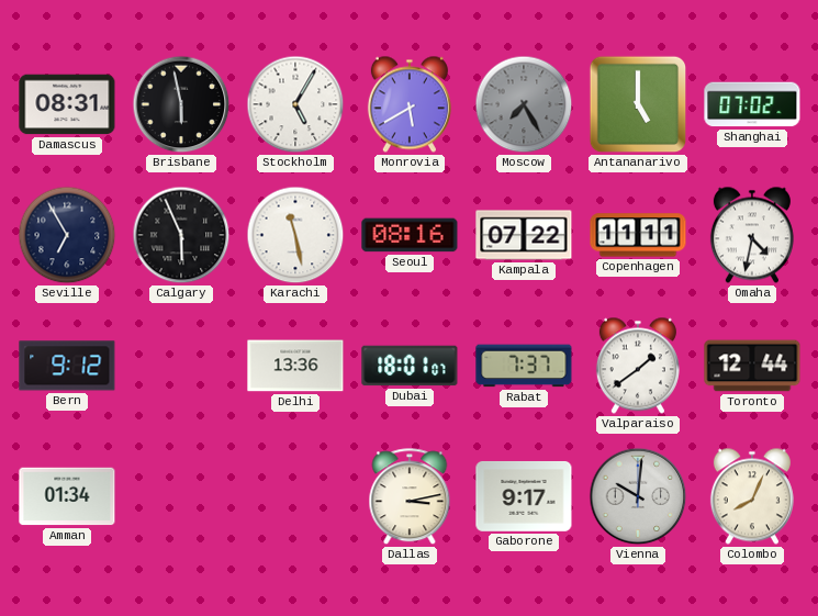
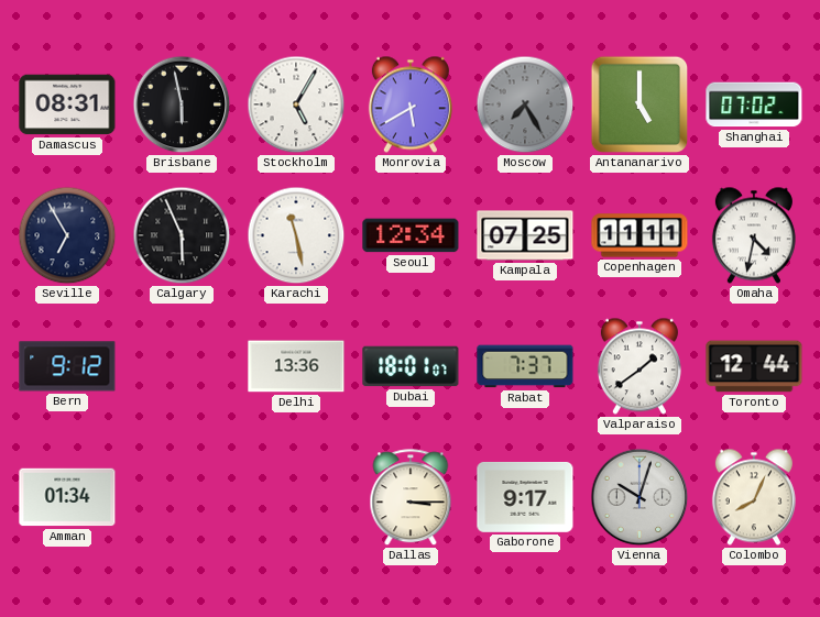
Seoul: 08:16 -> 12:34 (411, 235)
Kampala: 07:22 -> 07:25 (525, 235)
Dallas: 3:13 -> 3:15 (411, 498)
Vienna: 10:01 -> 10:03 (639, 497)
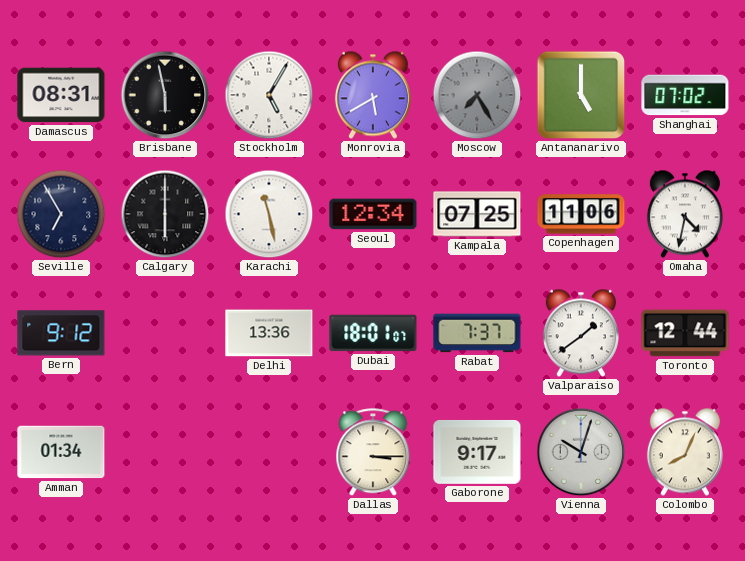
Calgary: 5:56 -> 6:00 (165, 214)
Copenhagen: 11:11 -> 11:06 (581, 214)
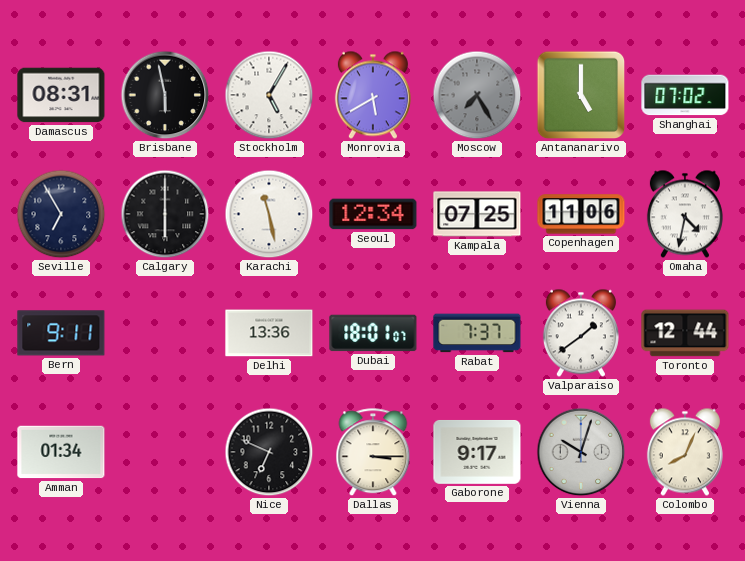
Bern: 9:12 -> 9:11 (61, 333)
Nice: none -> 6:49 (269, 452)
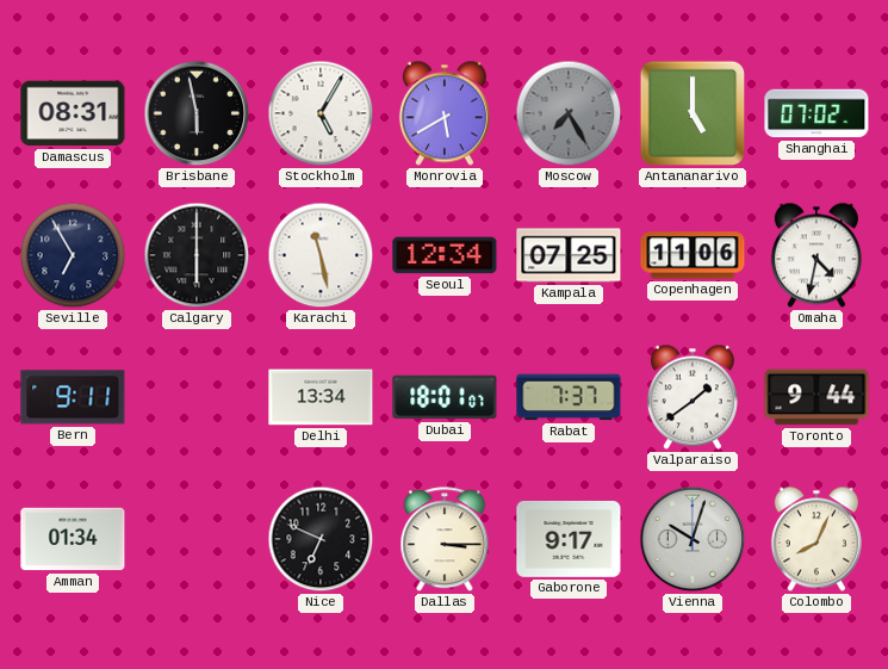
Delhi: 13:36 -> 13:34 (321, 397)
Toronto: 12:44 -> 9:44 (816, 397)
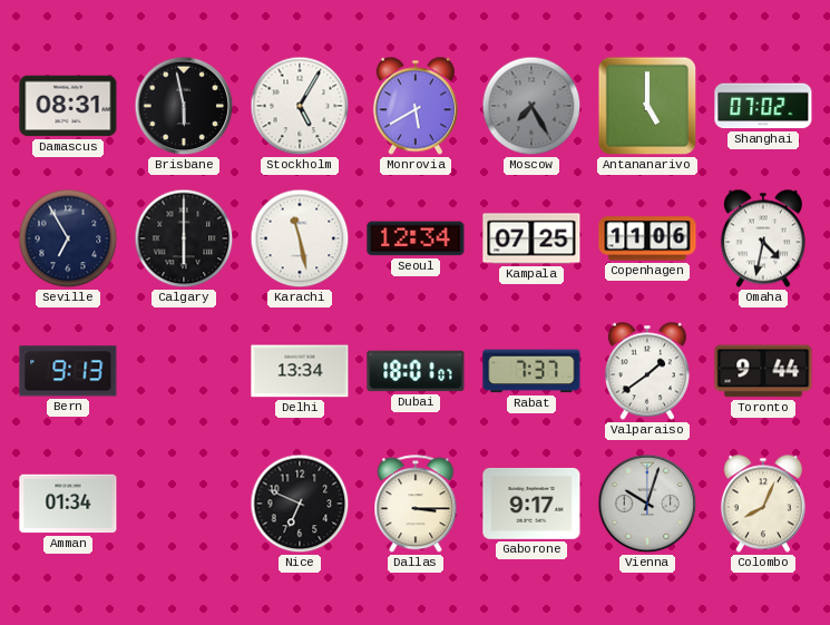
Bern: 9:11 -> 9:13 (68, 371)
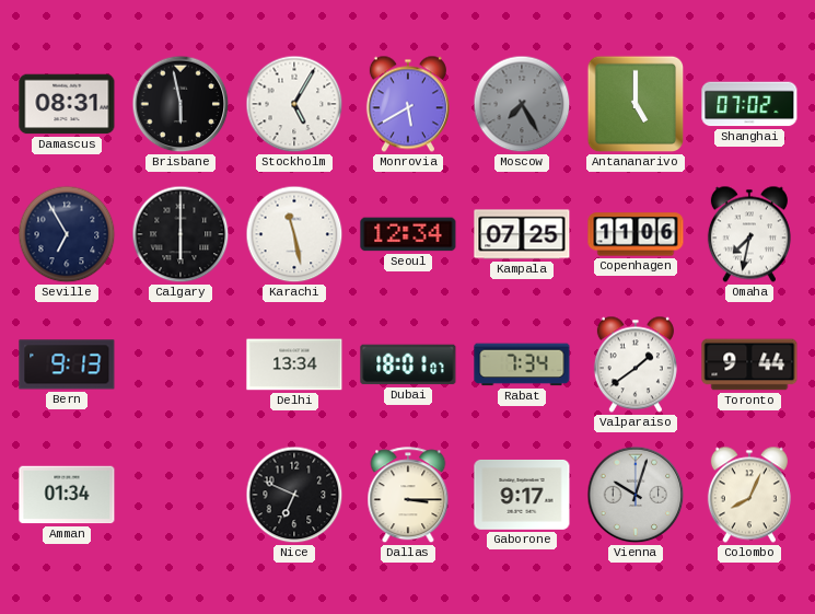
Omaha: 4:32 -> 7:32 (749, 234)
Rabat: 7:37 -> 7:34 (522, 364)
